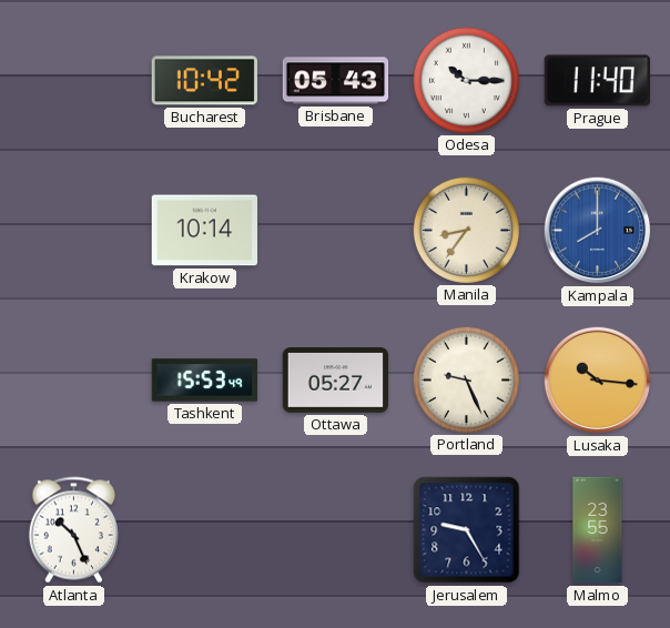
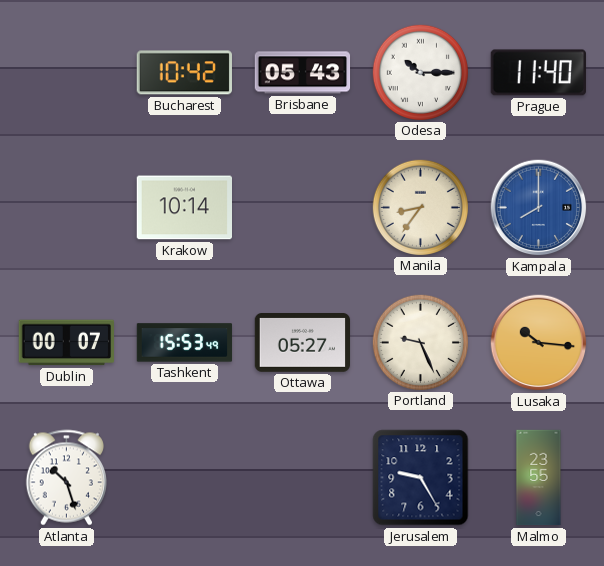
Dublin: none -> 00:07 (66, 343)
Atlanta: 10:26 -> 10:27 (66, 478)
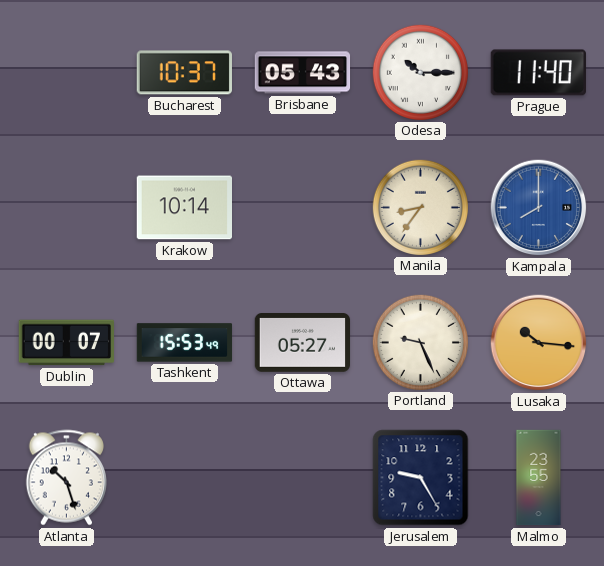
Bucharest: 10:42 -> 10:37 (184, 73)
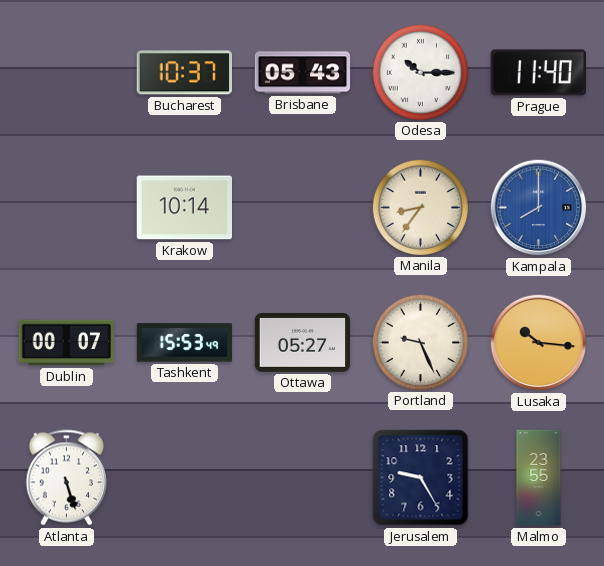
Atlanta: 10:27 -> 5:27 (66, 478)
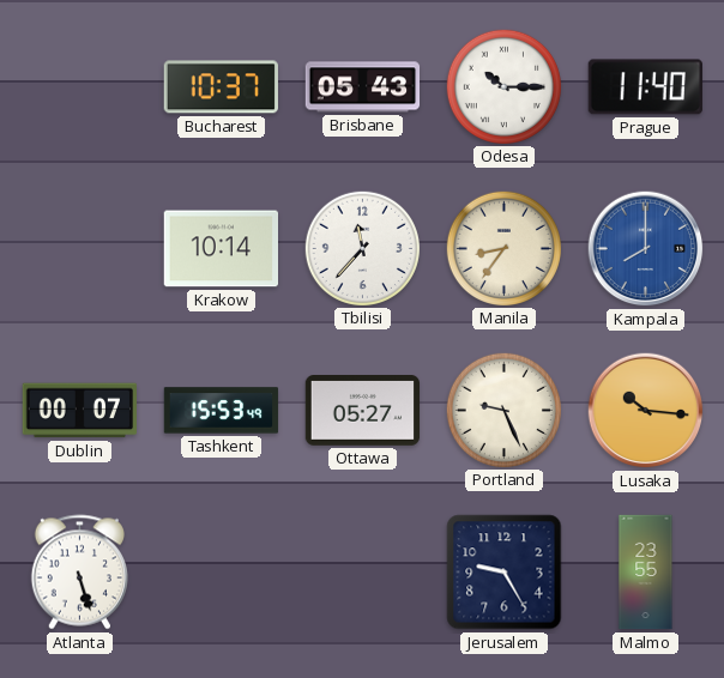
Tbilisi: none -> 11:37 (362, 248)
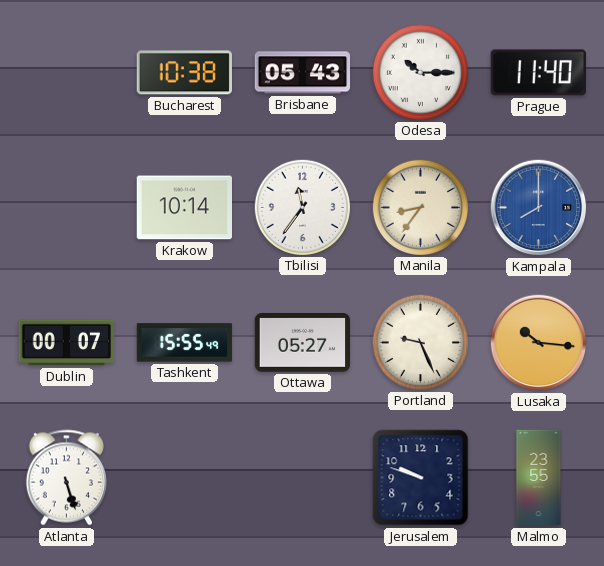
Bucharest: 10:37 -> 10:38 (184, 73)
Tbilisi: 11:37 -> 11:36 (302, 207)
Tashkent: 15:53 -> 15:55 (185, 343)
Jerusalem: 9:25 -> 9:48 (421, 478)
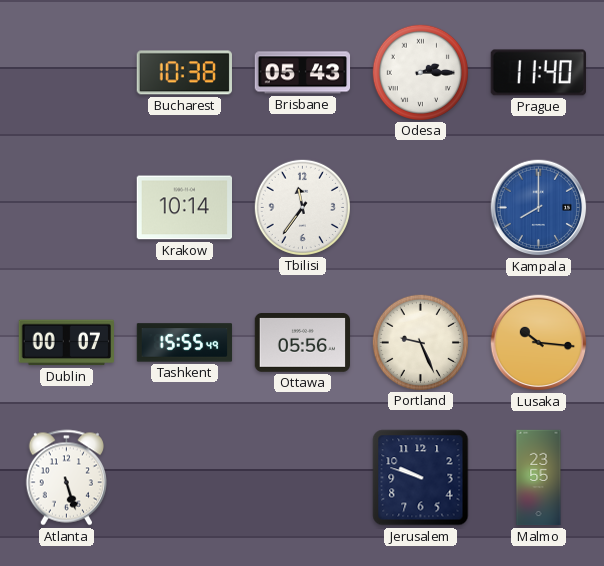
Odesa: 10:15 -> 2:15 (420, 72)
Manila: 8:36 -> none (420, 207)
Ottawa: 05:27 -> 05:56 (303, 343)
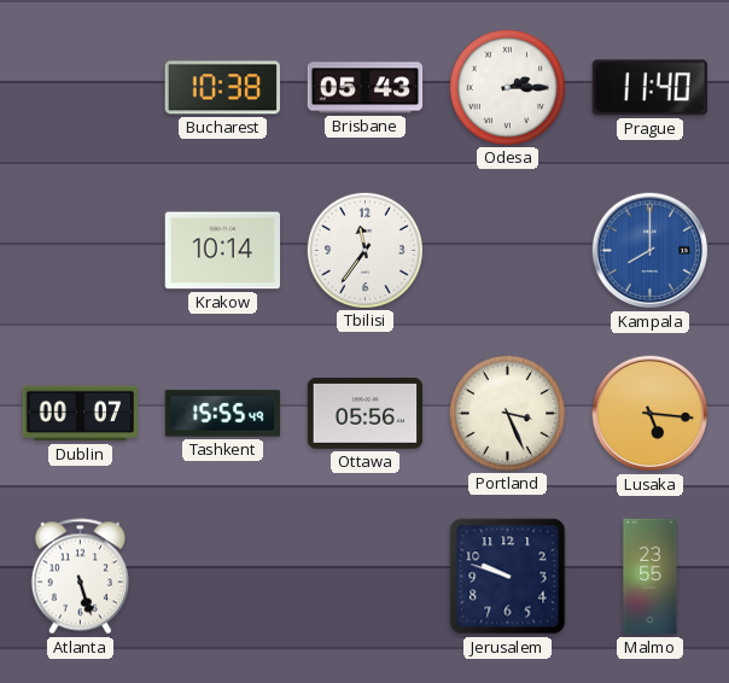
Portland: 9:26 -> 3:26 (507, 413)
Lusaka: 10:16 -> 5:16 (651, 414)
